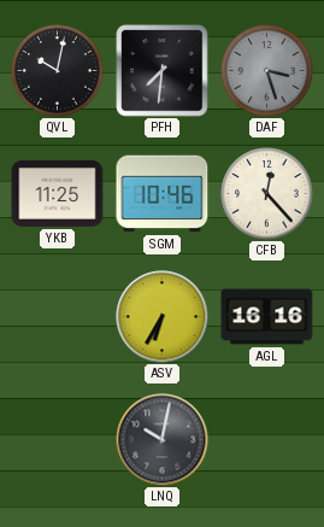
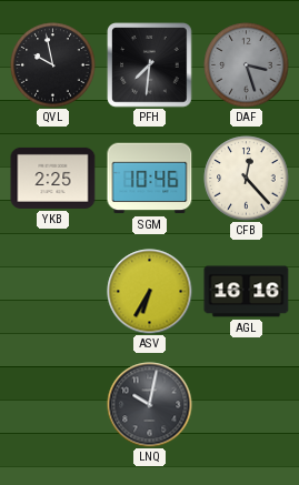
QVL: 10:02 -> 9:58 (53, 65)
YKB: 11:25 -> 2:25 (53, 178)
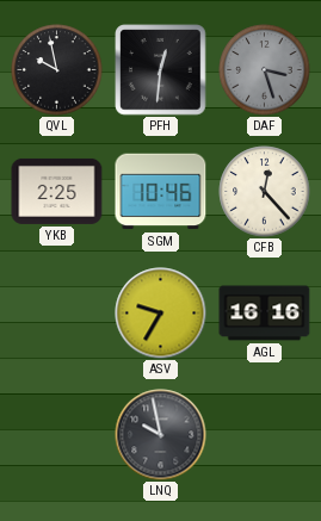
PFH: 7:31 -> 12:31 (161, 70)
ASV: 6:35 -> 9:35 (161, 314)
LNQ: 10:02 -> 9:58 (161, 435)
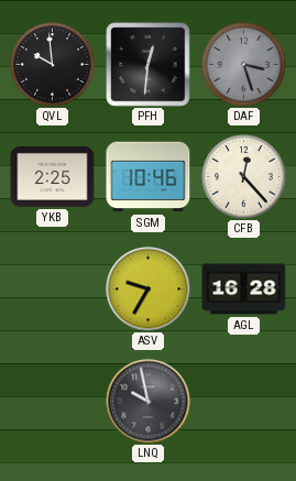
QVL: 9:58 -> 9:59 (53, 65)
AGL: 16:16 -> 16:28 (244, 289)
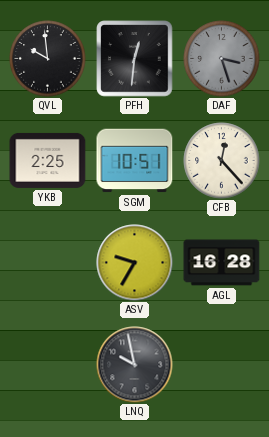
SGM: 10:46 -> 10:51 (135, 161)
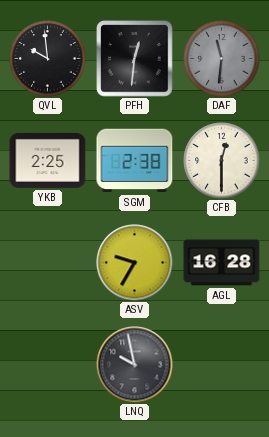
DAF: 3:27 -> 11:31 (222, 59)
SGM: 10:51 -> 2:38 (135, 161)
CFB: 12:23 -> 12:30 (222, 161)
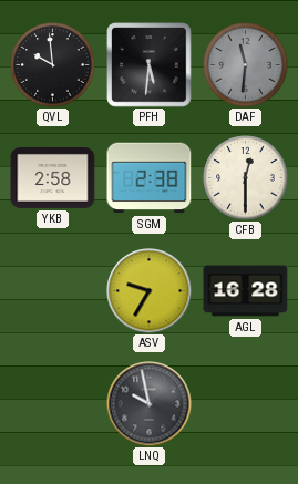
PFH: 12:31 -> 5:31 (150, 65)
YKB: 2:25 -> 2:58 (53, 177)
